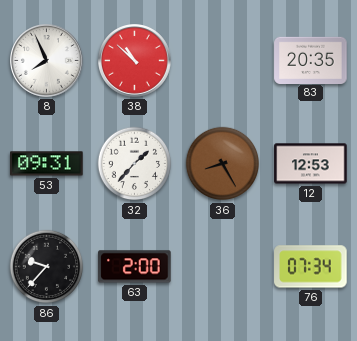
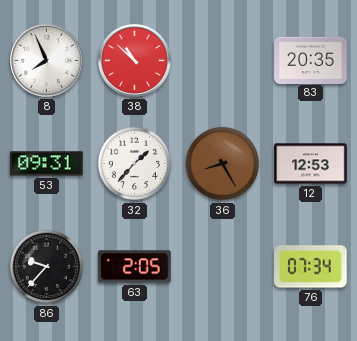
63: 2:00 -> 2:05 (135, 267)
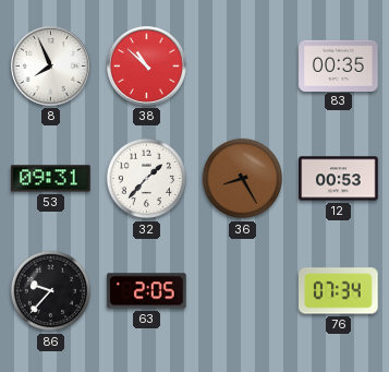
83: 20:35 -> 00:35 (339, 65)
12: 12:53 -> 00:53 (339, 179)
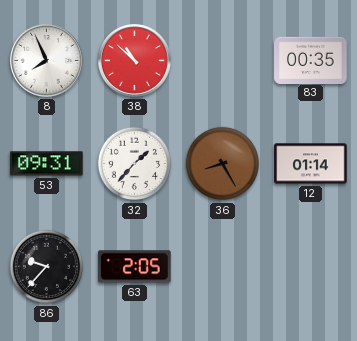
12: 00:53 -> 01:14 (311, 164)
76: 07:34 -> none (339, 291)
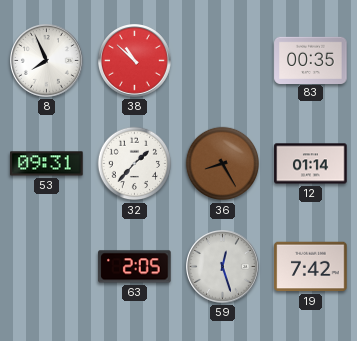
86: 9:37 -> none (47, 267)
59: none -> 12:27 (223, 267)
19: none -> 7:42 (311, 267)
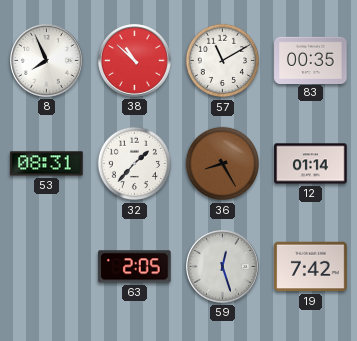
57: none -> 11:10 (223, 61)
53: 09:31 -> 08:31 (47, 164)
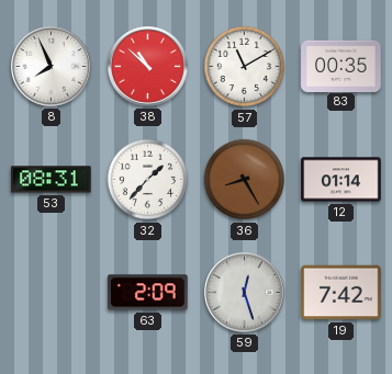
63: 2:05 -> 2:09 (148, 293)
